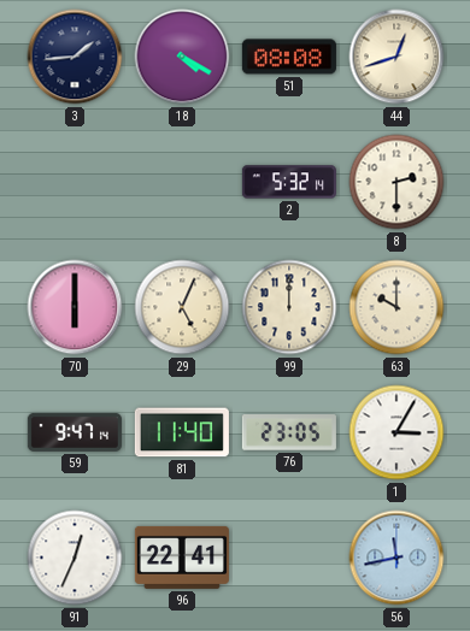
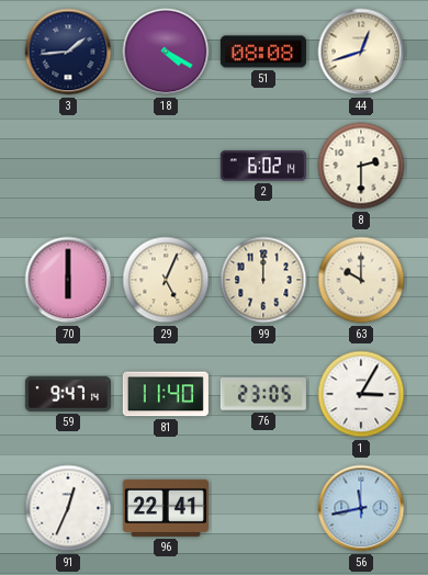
2: 5:32 -> 6:02 (263, 166)
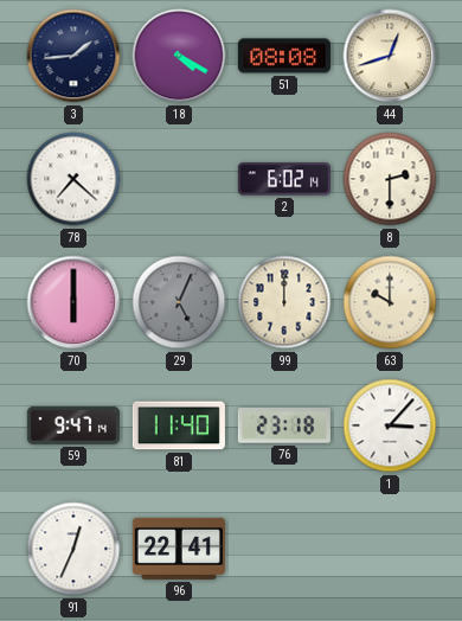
78: none -> 7:22 (73, 179)
29 dial: cream -> grey (179, 302)
76: 23:05 -> 23:18 (284, 427)
1: 3:05 -> 3:07 (390, 425)
56: 11:43 -> none (361, 508)
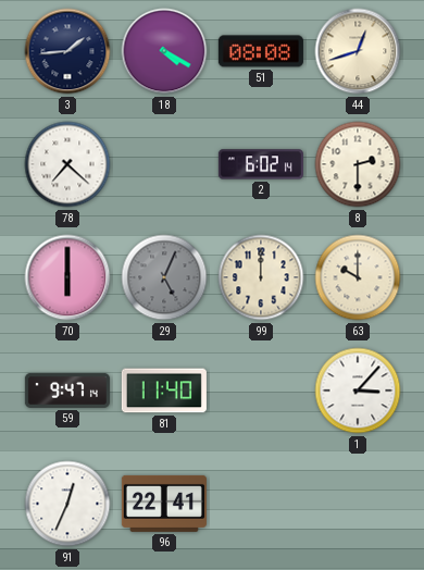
76: 23:18 -> none (284, 427)
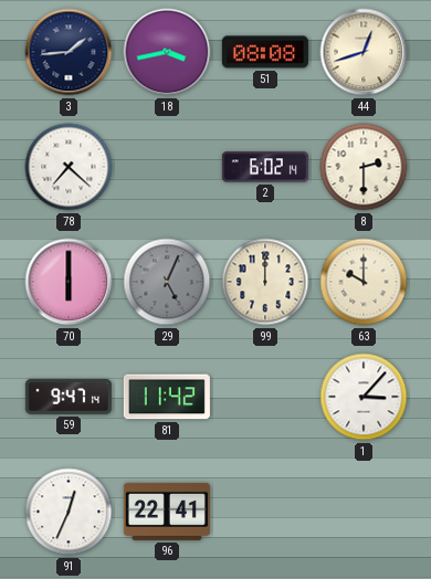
18: 4:20 -> 3:43 (167, 52)
81: 11:40 -> 11:42 (167, 397)
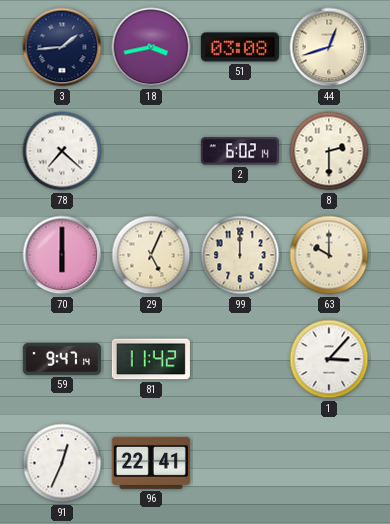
51: 08:08 -> 03:08 (240, 47)
29 dial: grey -> cream (151, 255)
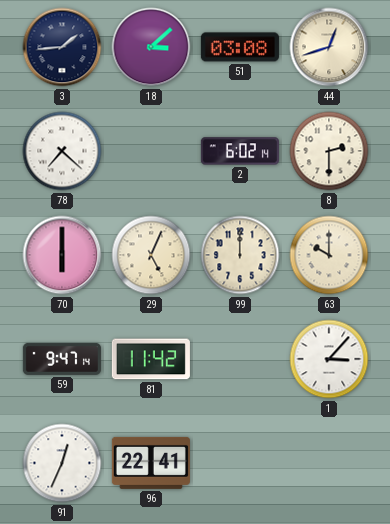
18: 3:43 -> 3:08 (151, 47)
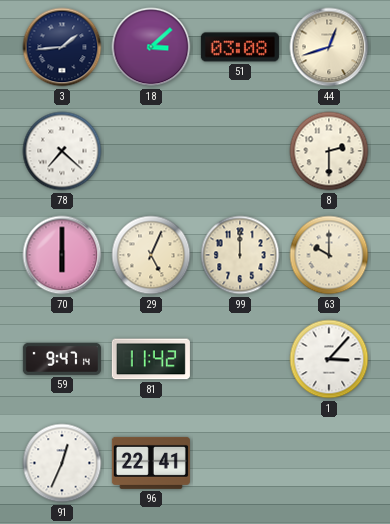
2: 6:02 -> none (240, 151)
